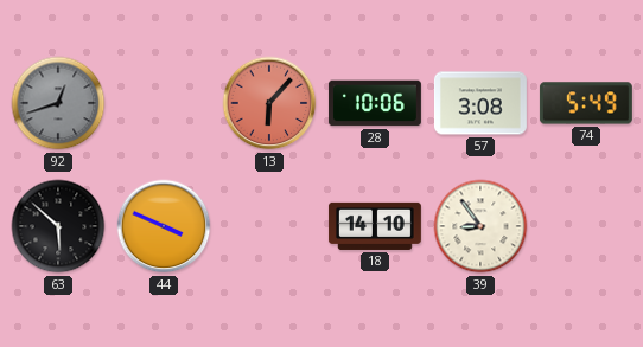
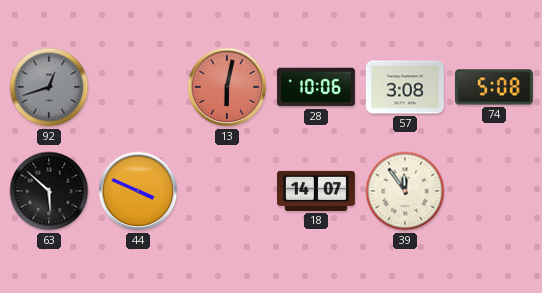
13: 6:07 -> 6:02 (227, 87)
74: 5:49 -> 5:08 (494, 87)
18: 14:10 -> 14:07 (316, 191)
39: 8:54 -> 11:54 (405, 191)
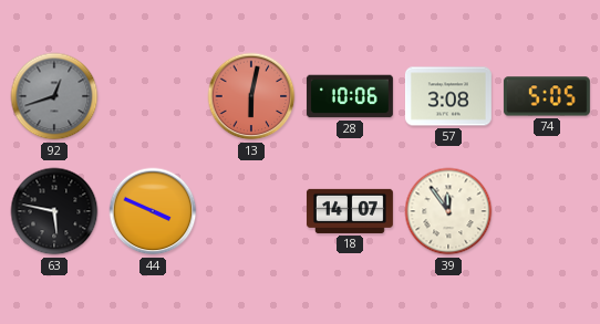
74: 5:08 -> 5:05 (547, 96)
63: 5:52 -> 5:47 (54, 211)
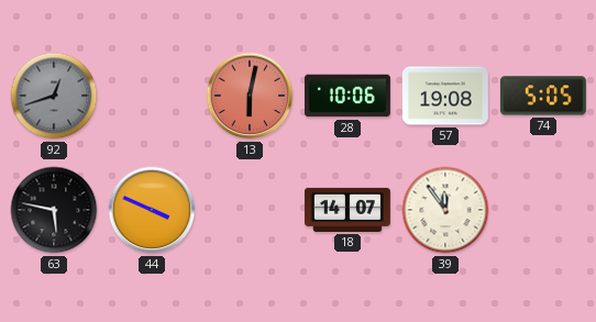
57: 3:08 -> 19:08 (445, 96)
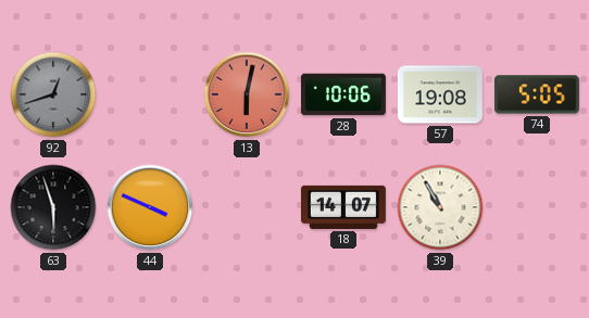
63: 5:47 -> 5:57 (53, 207)
39: 11:54 -> 10:55 (440, 207)
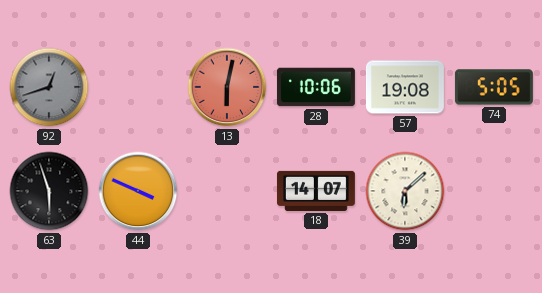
39: 10:55 -> 6:08 (405, 191)
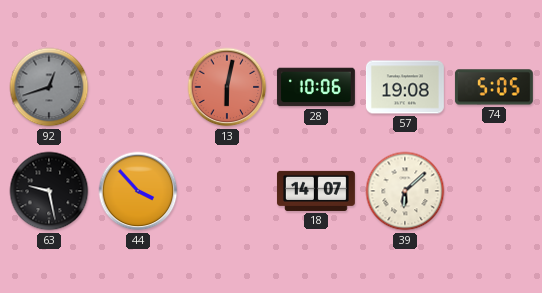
63: 5:57 -> 9:28 (49, 191)
44: 3:49 -> 3:53 (138, 191)
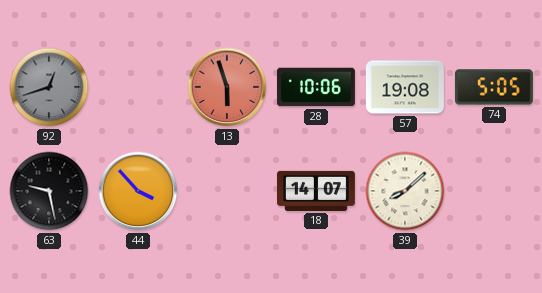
13: 6:02 -> 5:57 (227, 87)
39: 6:08 -> 8:08 (405, 191)
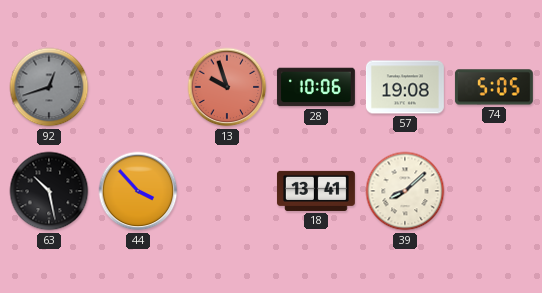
13: 5:57 -> 9:57 (227, 87)
63: 9:28 -> 10:28 (49, 191)
18: 14:07 -> 13:41 (316, 191)
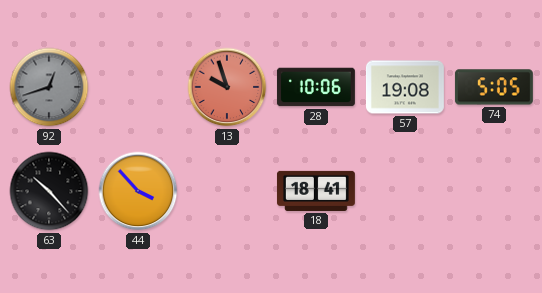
63: 10:28 -> 10:23 (49, 191)
18: 13:41 -> 18:41 (316, 191)
39: 8:08 -> none (405, 191)
